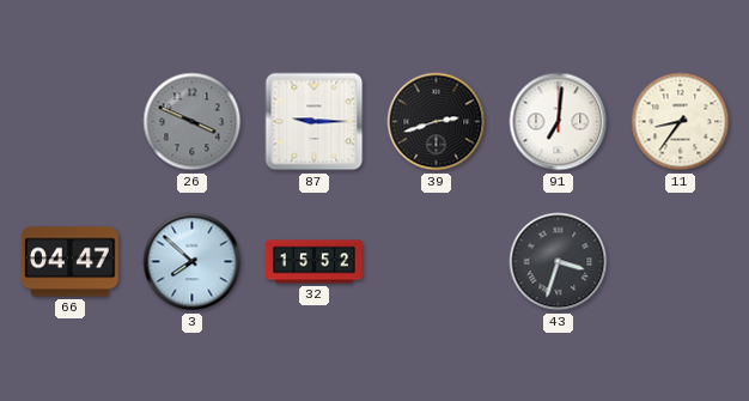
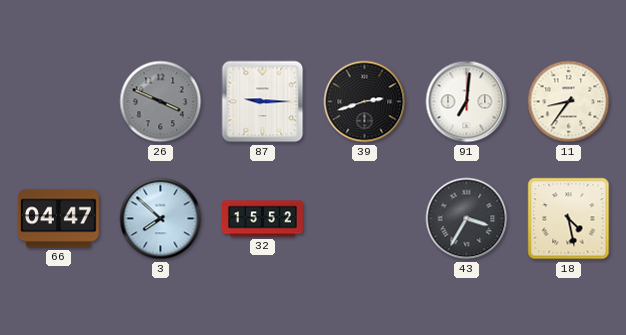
43: 3:33 -> 3:35 (467, 219)
18: none -> 4:28 (569, 219)
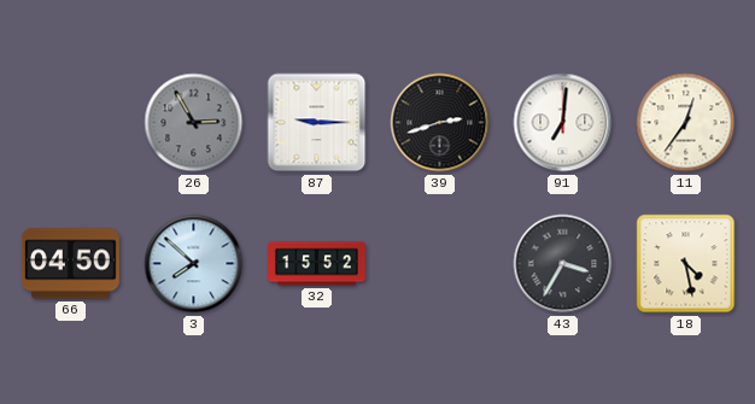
26: 3:49 -> 2:55 (194, 123)
11: 8:36 -> 12:36 (686, 123)
66: 04:47 -> 04:50 (70, 264)
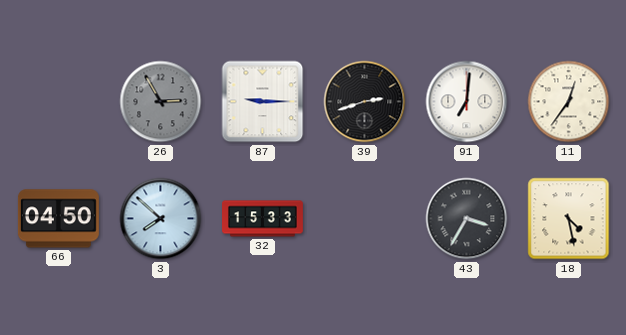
32: 15:52 -> 15:33 (263, 219)
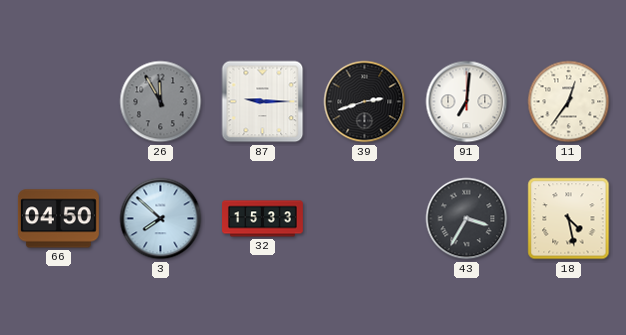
26: 2:55 -> 11:55 (161, 102)
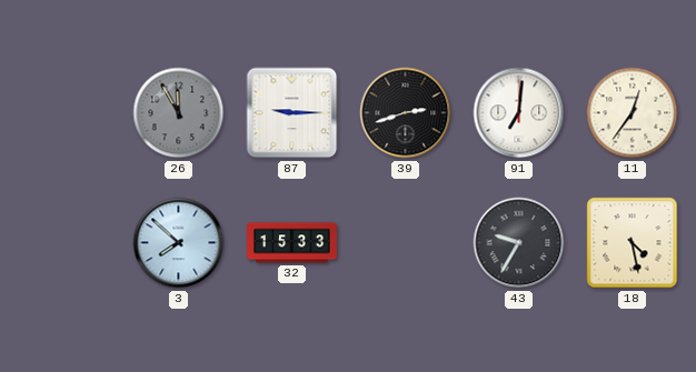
66: 04:50 -> none (58, 219)
43: 3:35 -> 9:35 (519, 243)
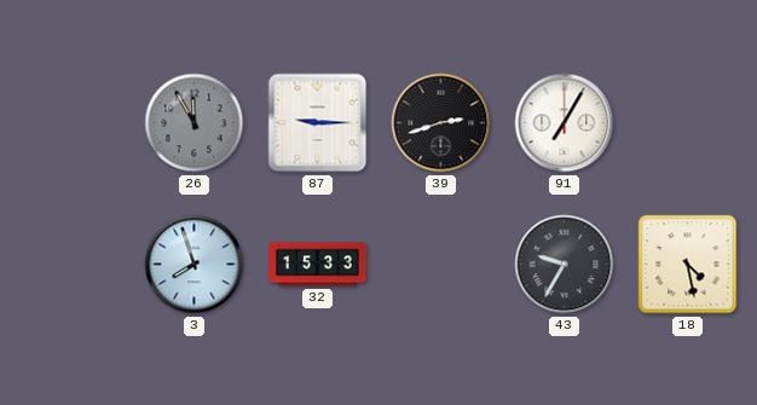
91: 7:01 -> 7:05 (565, 123)
11: 12:36 -> none (633, 113)
3: 7:52 -> 7:57 (195, 265)
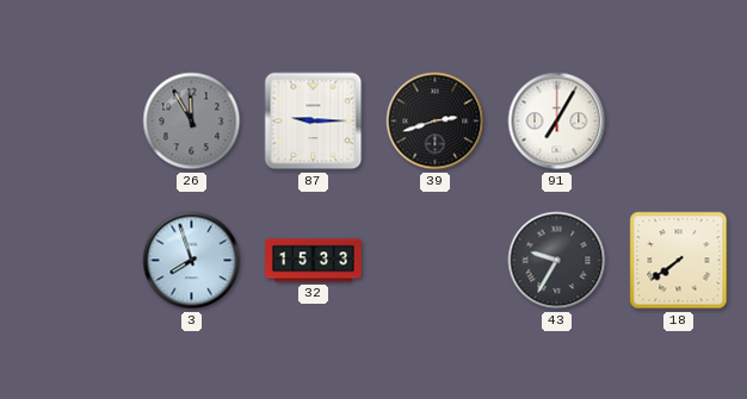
18: 4:28 -> 7:39 (679, 261)
